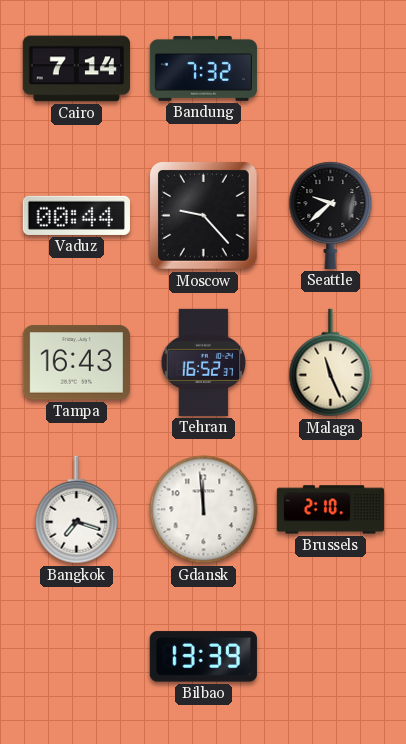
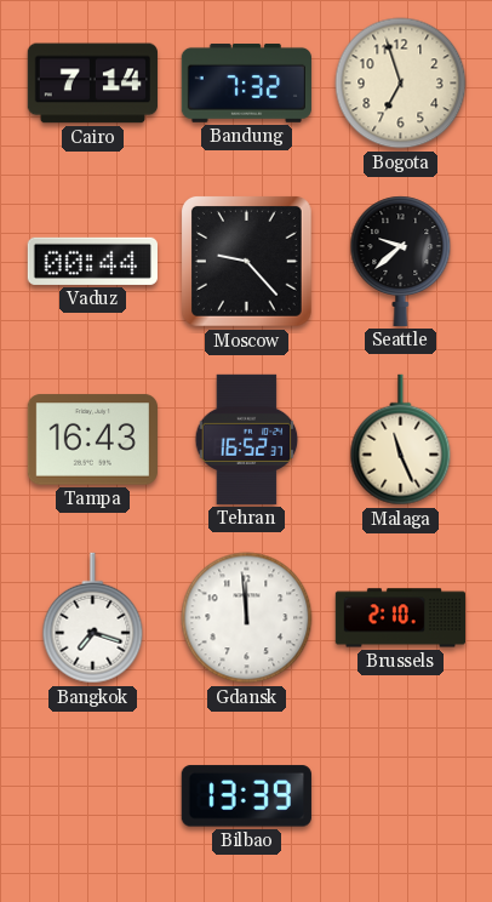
Bogota: none -> 6:57 (401, 84)
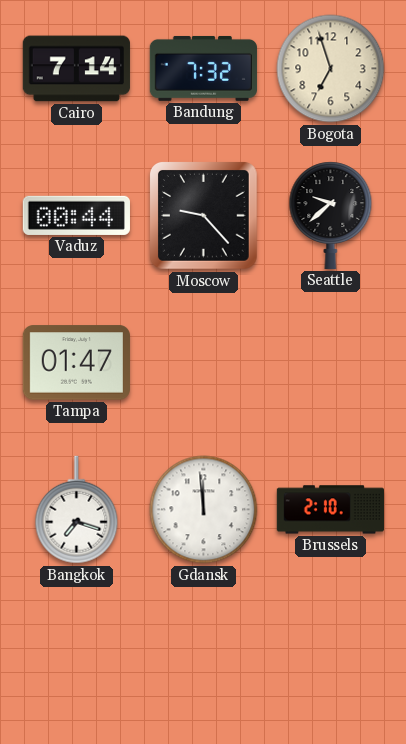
Tampa: 16:43 -> 01:47 (76, 363)
Tehran: 16:52 -> none (247, 439)
Malaga: 11:26 -> none (401, 440)
Bilbao: 13:39 -> none (246, 797)
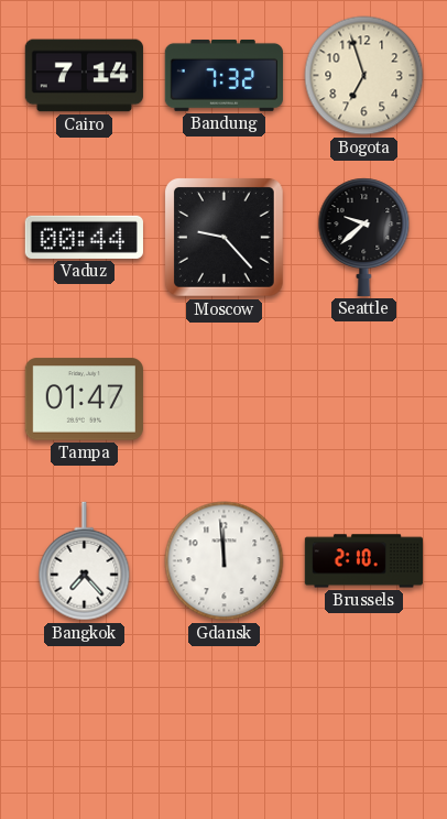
Bangkok: 7:18 -> 7:23 (85, 561)
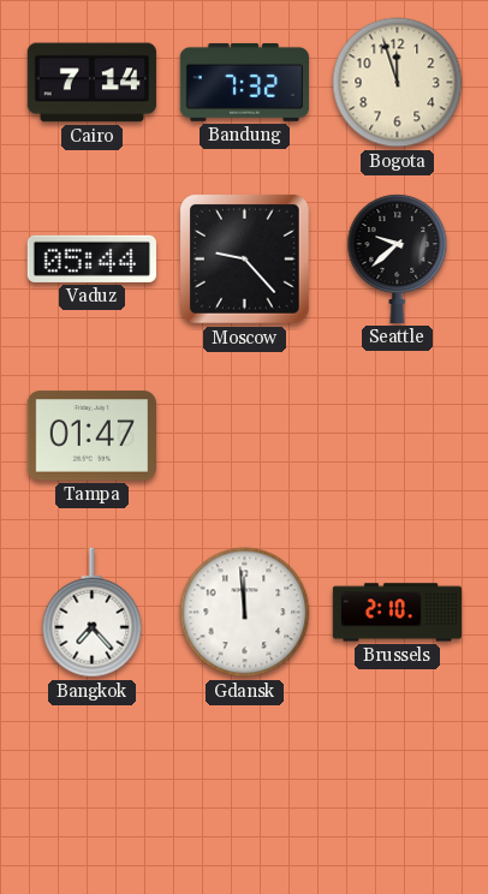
Bogota: 6:57 -> 11:57 (398, 83)
Vaduz: 00:44 -> 05:44 (91, 258)
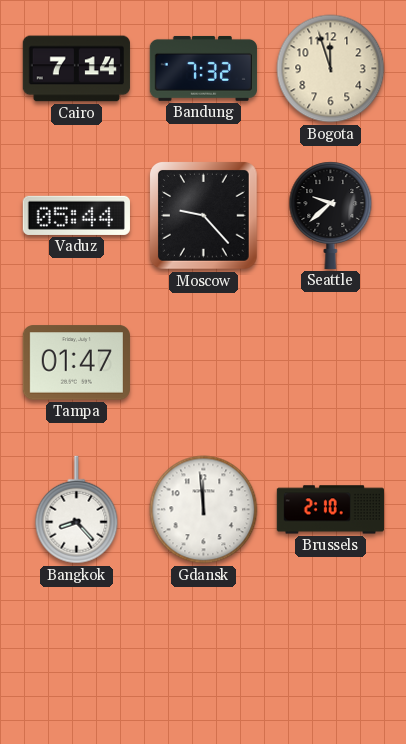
Bangkok: 7:23 -> 8:23 (77, 510)
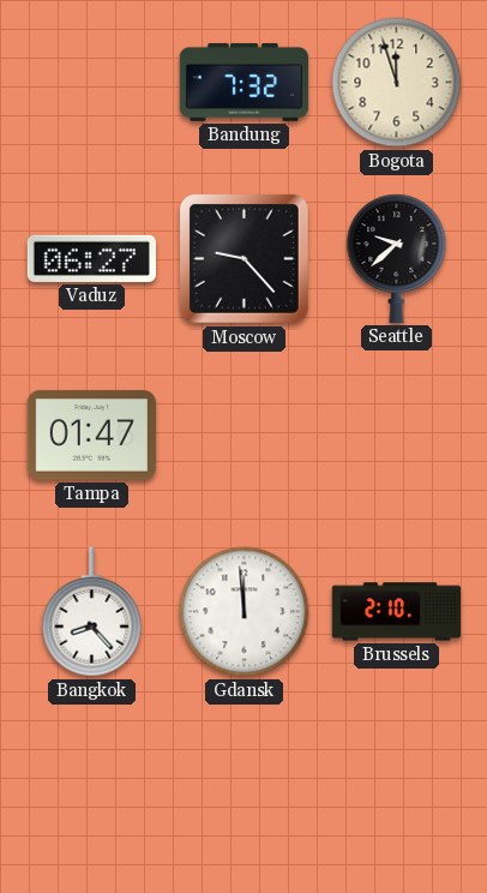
Cairo: 7:14 -> none (76, 69)
Vaduz: 05:44 -> 06:27 (91, 258)
